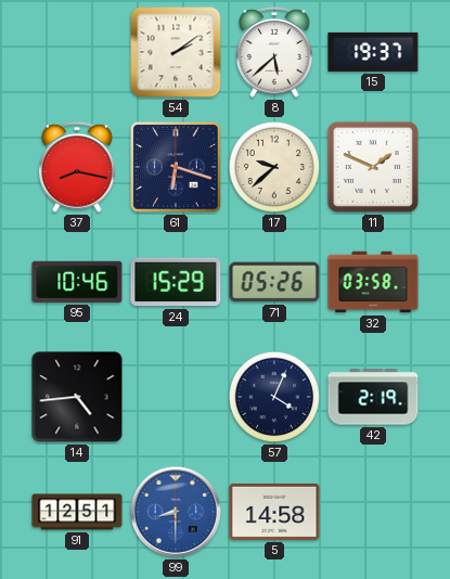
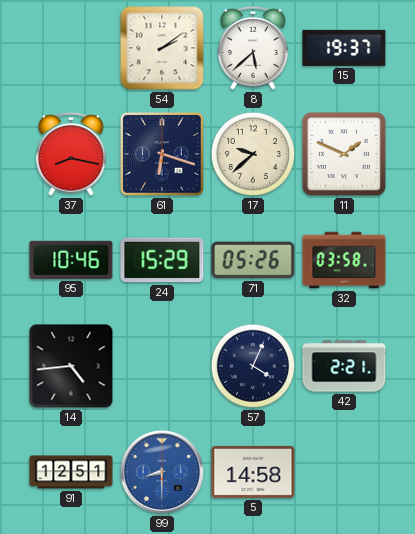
42: 2:19 -> 2:21 (344, 366)
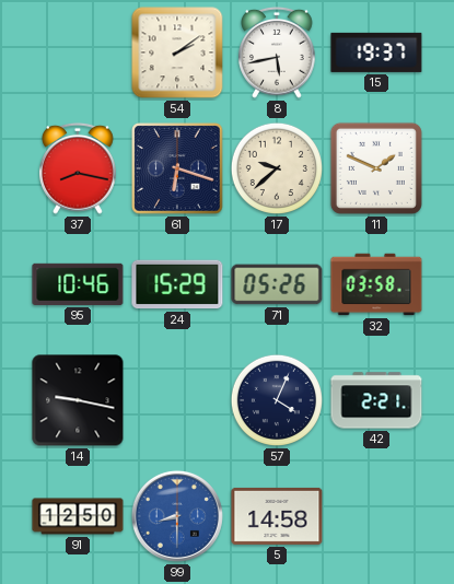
8: 5:38 -> 5:43 (278, 52)
14: 4:44 -> 9:17 (78, 400)
91: 12:51 -> 12:50 (78, 516)
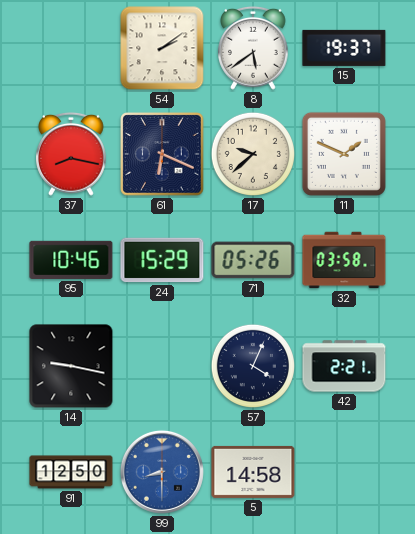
8: 5:43 -> 5:39 (254, 48)
61: 6:18 -> 6:19 (162, 154)
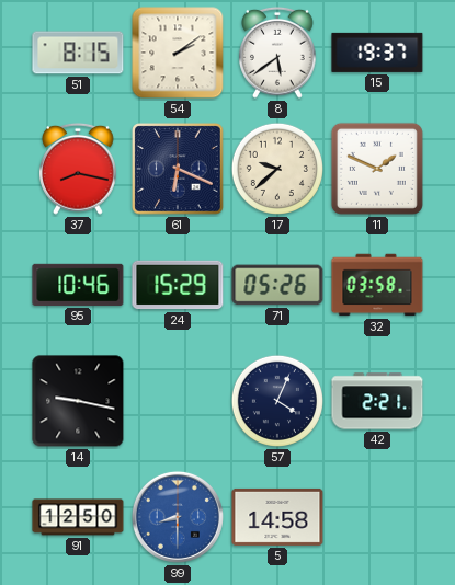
51: none -> 8:15 (78, 53)
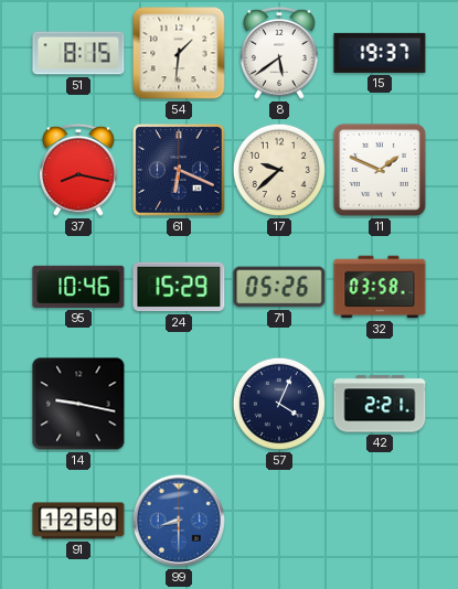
54: 2:09 -> 1:31 (179, 53)
5: 14:58 -> none (277, 517)
